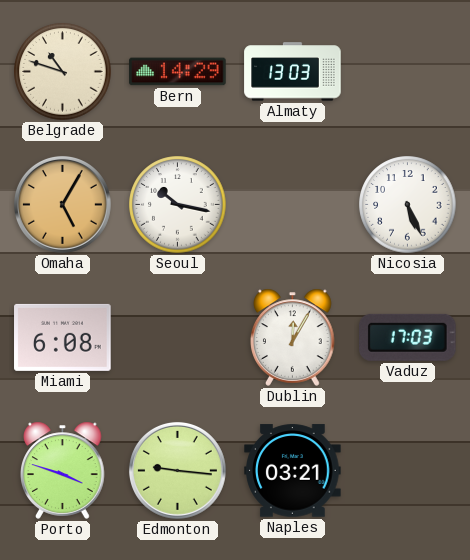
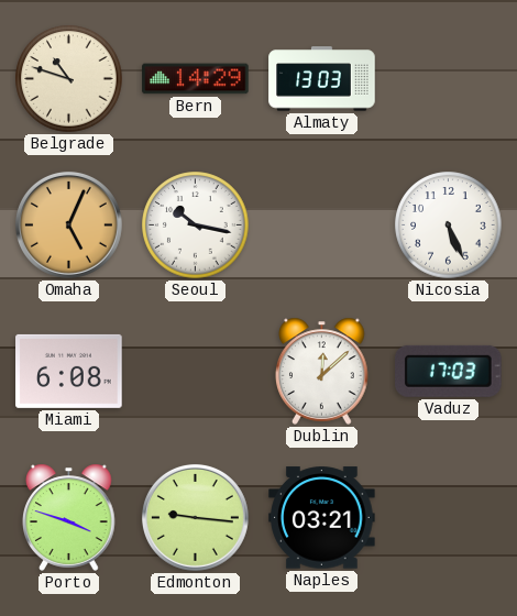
Omaha: 5:05 -> 5:04 (68, 224)
Dublin: 12:05 -> 12:08 (322, 371)
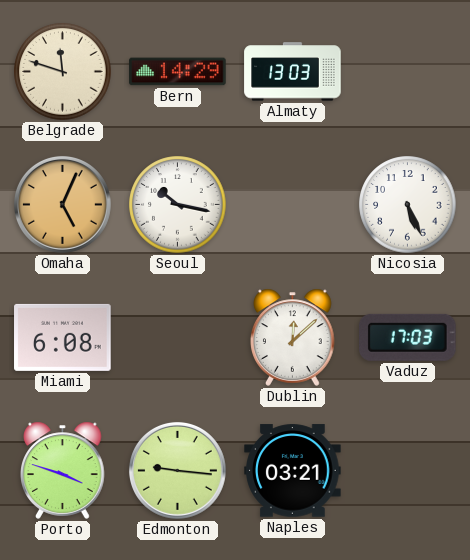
Belgrade: 10:48 -> 11:48 (63, 72)
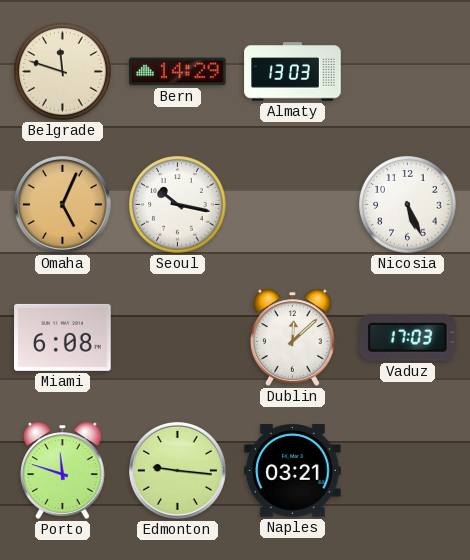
Porto: 3:48 -> 11:48 (63, 470)
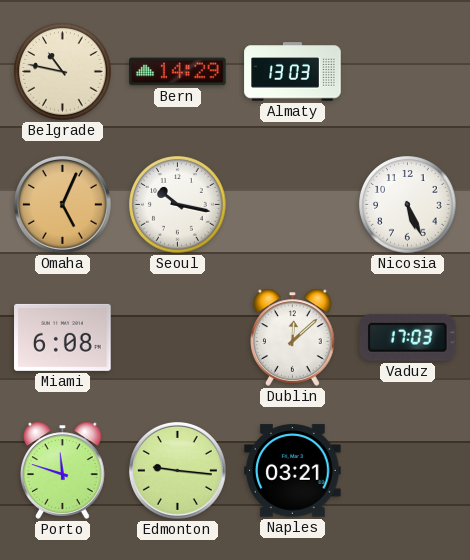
Belgrade: 11:48 -> 10:47 (63, 72)
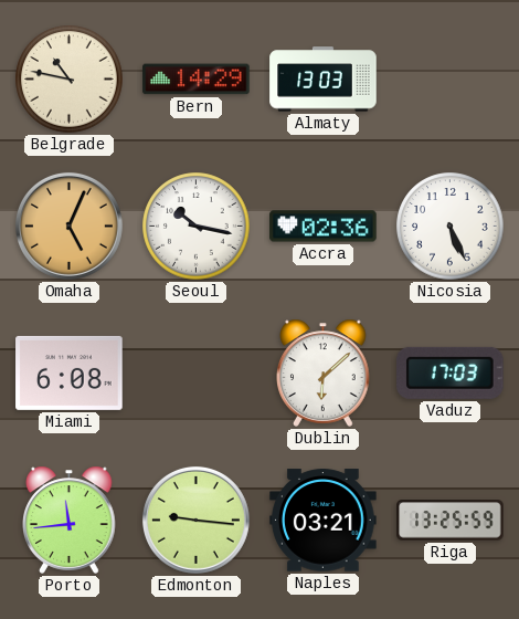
Accra: none -> 02:36 (324, 227)
Dublin: 12:08 -> 6:08 (324, 373)
Porto: 11:48 -> 11:44 (70, 520)
Riga: none -> 13:25 (451, 521)
